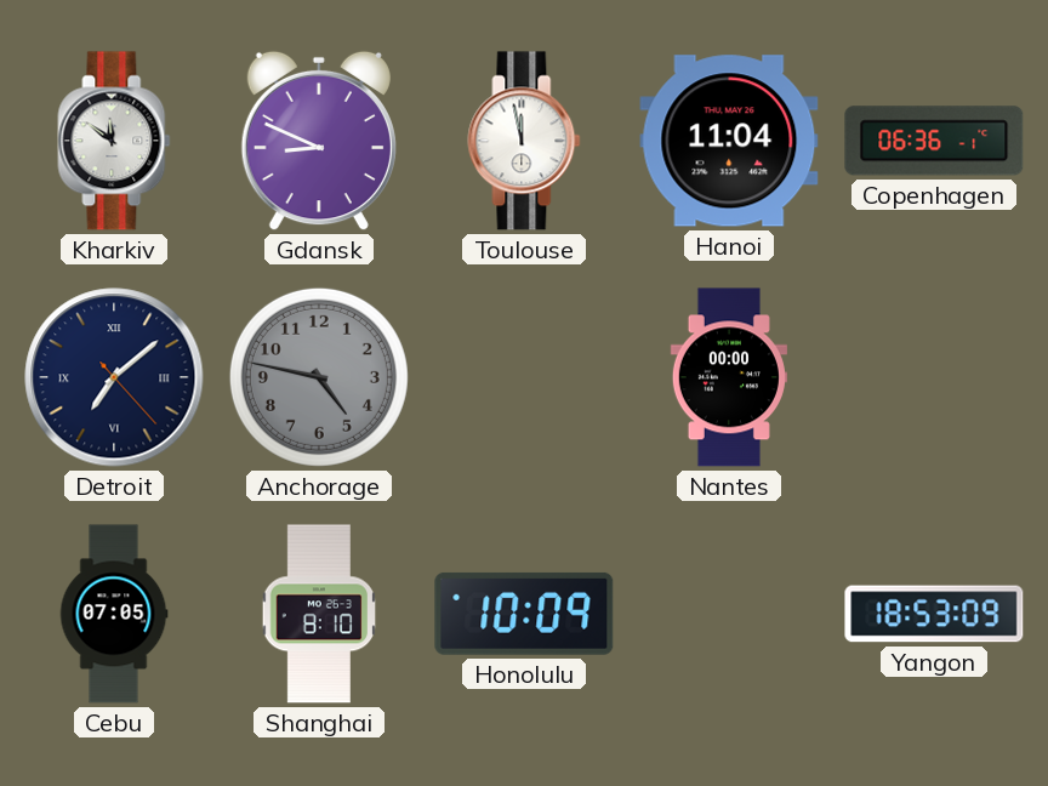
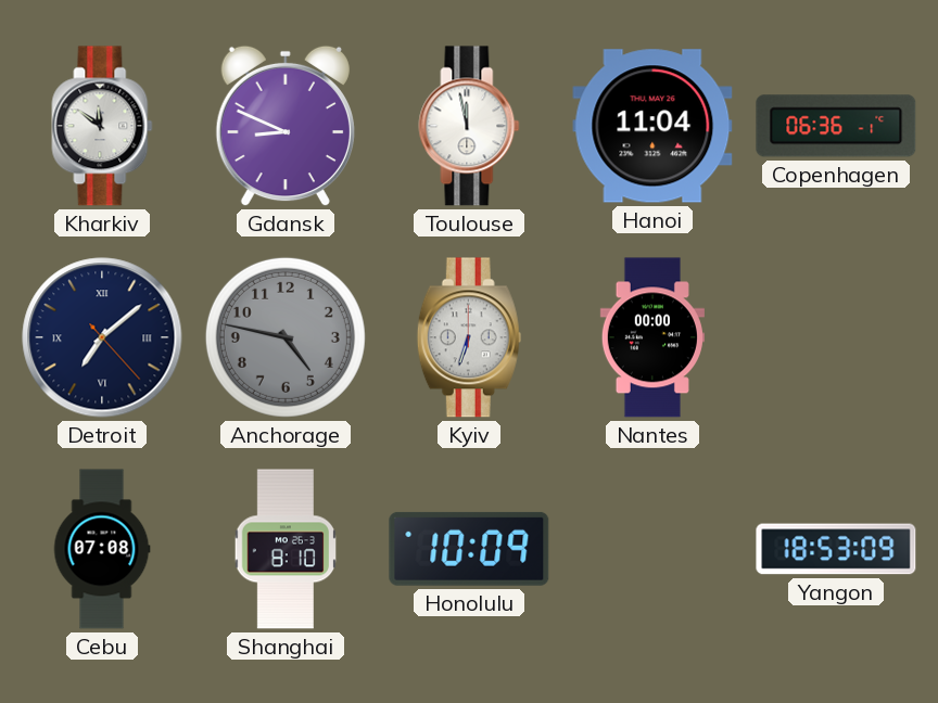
Kyiv: none -> 6:33 (469, 337)
Cebu: 07:05 -> 07:08 (102, 549)
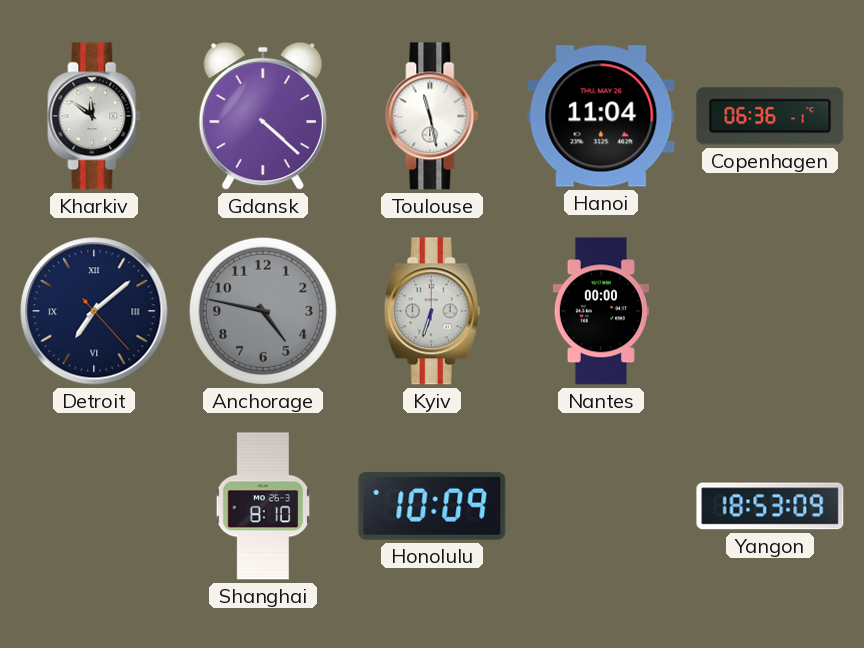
Gdansk: 8:49 -> 4:22 (263, 116)
Toulouse: 11:58 -> 11:28 (432, 116)
Cebu: 07:08 -> none (102, 549)
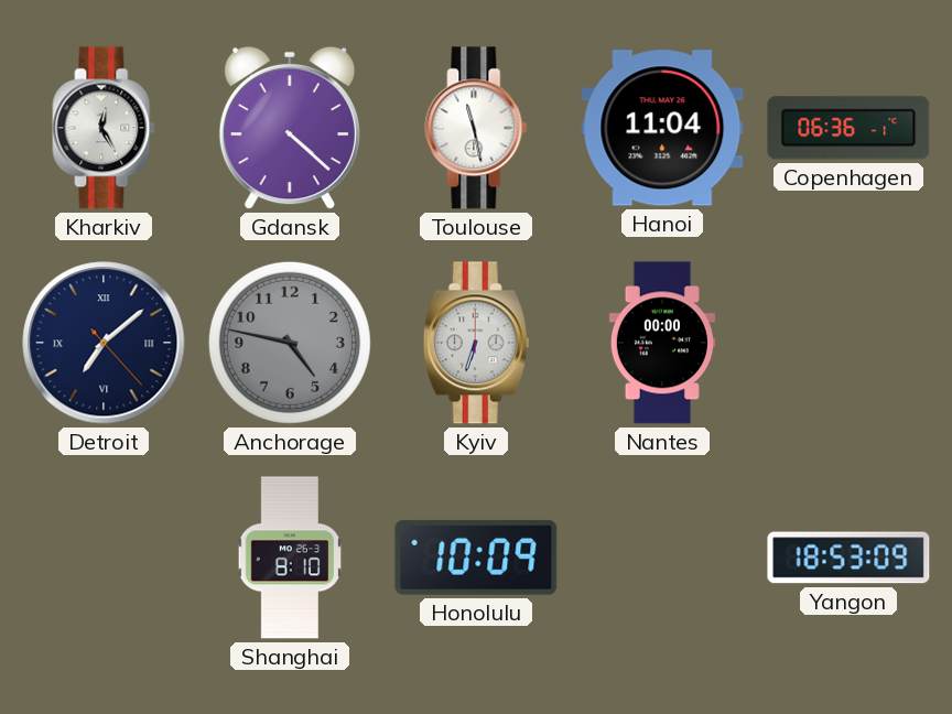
Kharkiv: 11:51 -> 12:25 (104, 128)
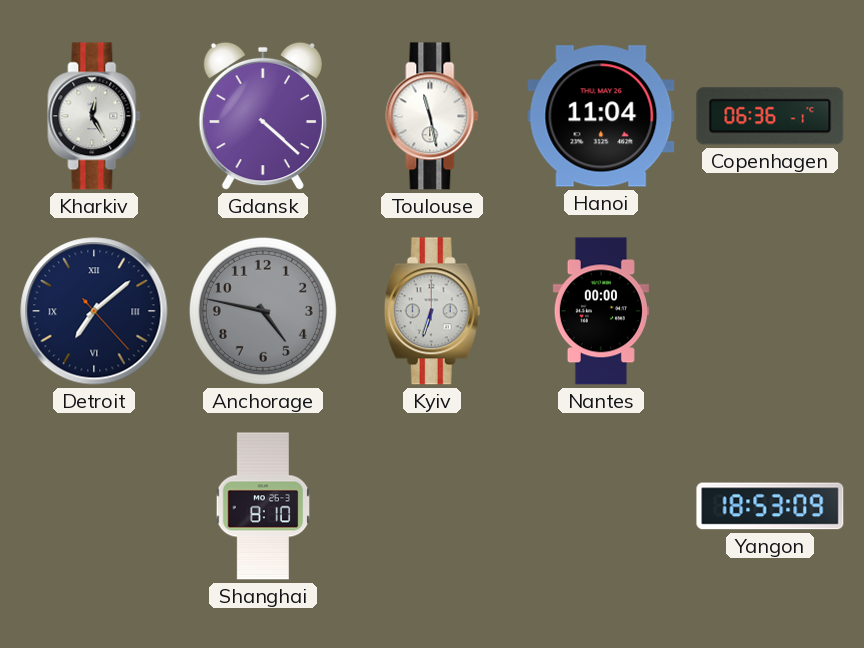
Honolulu: 10:09 -> none (476, 558)
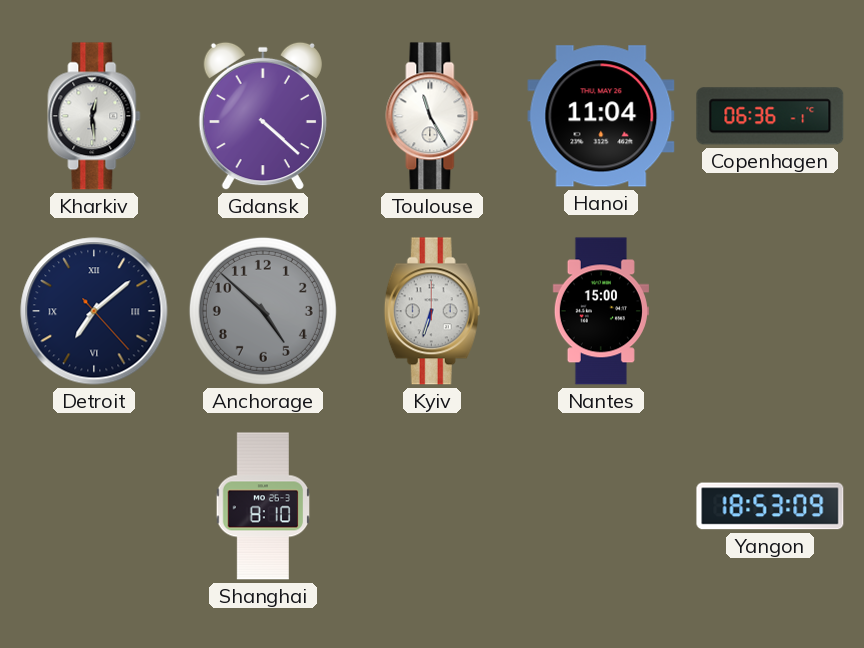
Kharkiv: 12:25 -> 12:29 (94, 116)
Toulouse: 11:28 -> 11:25 (432, 116)
Anchorage: 4:47 -> 4:52 (263, 311)
Nantes: 00:00 -> 15:00 (601, 311)
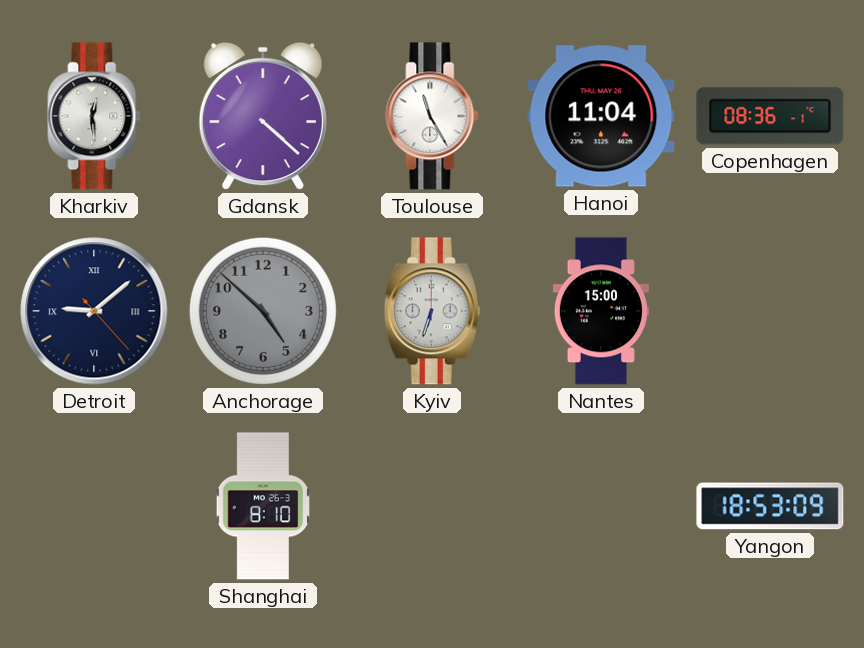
Copenhagen: 06:36 -> 08:36 (770, 116)
Detroit: 7:08 -> 9:08 (94, 311)
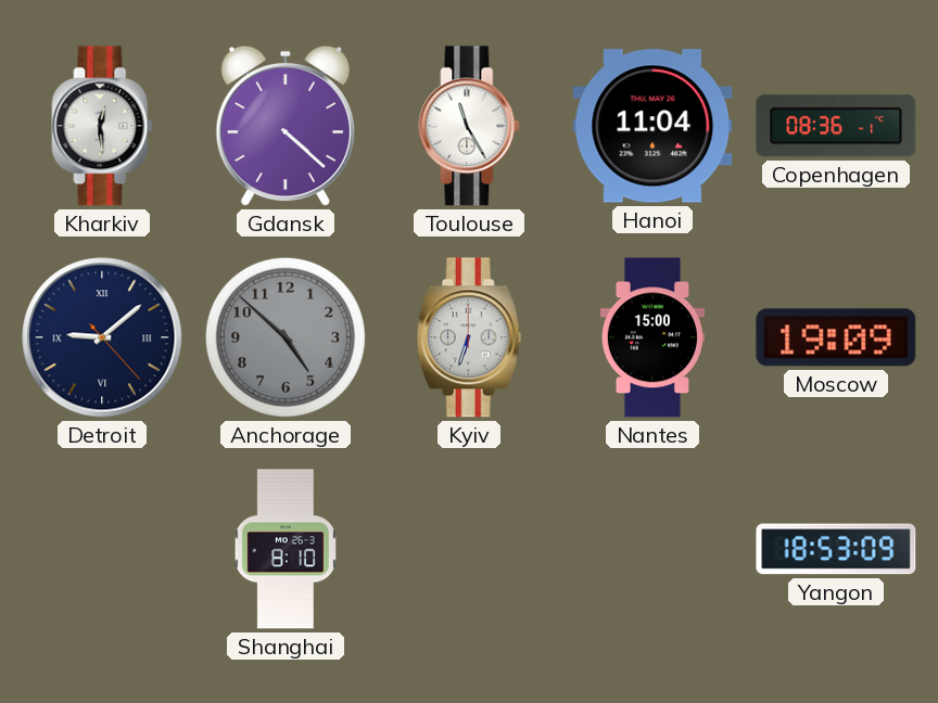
Moscow: none -> 19:09 (836, 337)
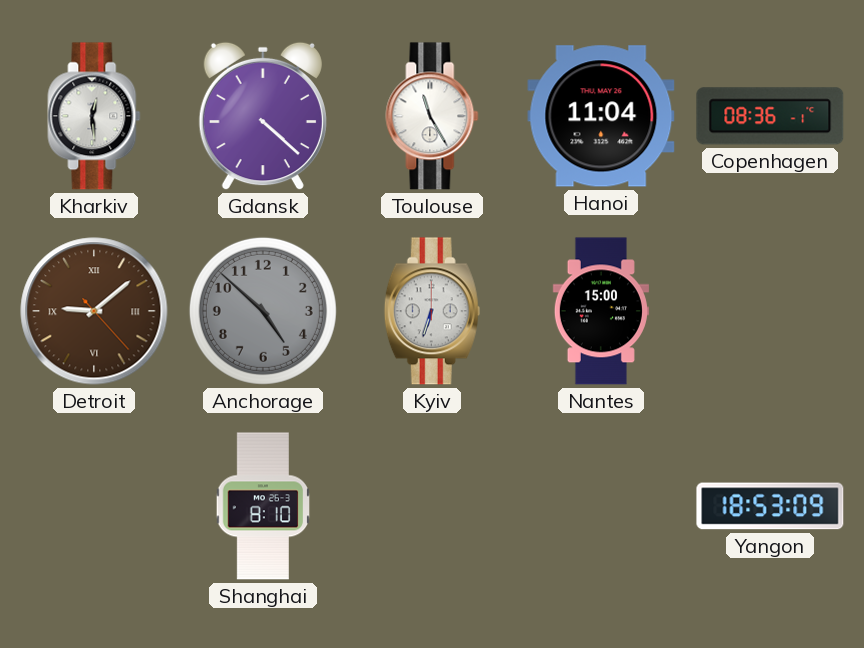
Detroit dial: navy -> brown (94, 311)
Moscow: 19:09 -> none (836, 337)
